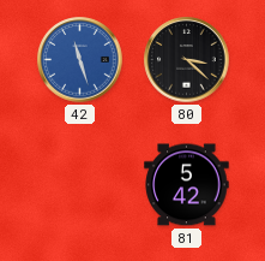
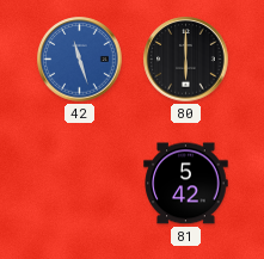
80: 3:22 -> 6:00 (186, 60)
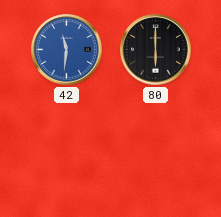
42: 11:27 -> 11:31 (67, 50)
81: 5:42 -> none (186, 184)
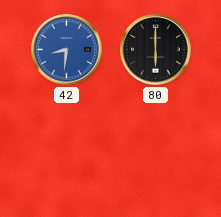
42: 11:31 -> 8:31 (67, 50)
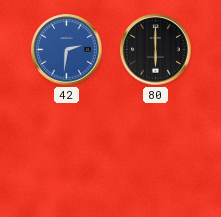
42: 8:31 -> 2:31 (67, 50)
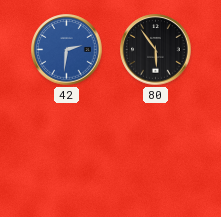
80: 6:00 -> 5:54 (156, 50)
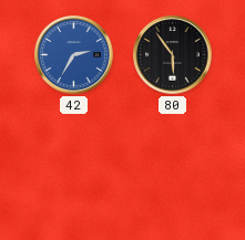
42: 2:31 -> 2:35 (74, 55)
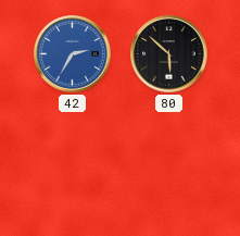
80: 5:54 -> 5:52 (169, 54)
